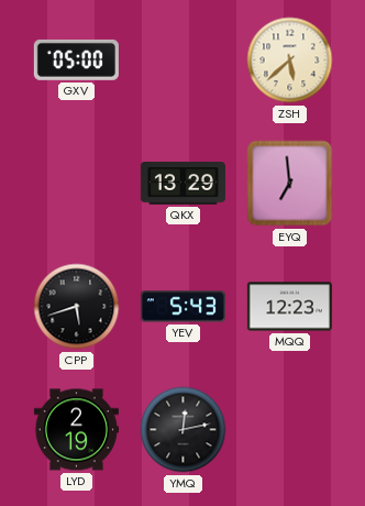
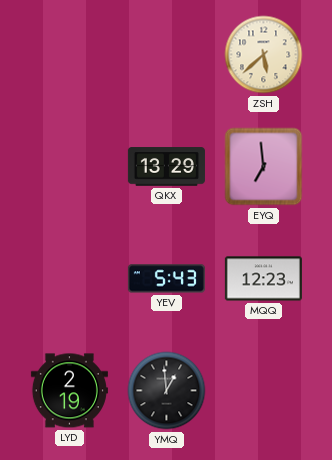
GXV: 05:00 -> none (76, 59)
CPP: 5:42 -> none (77, 307)
YMQ: 12:13 -> 12:59 (167, 391)
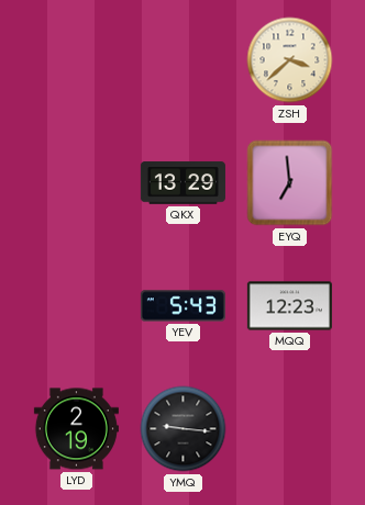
ZSH: 5:38 -> 3:38 (290, 60)
YMQ: 12:59 -> 9:16 (184, 429)
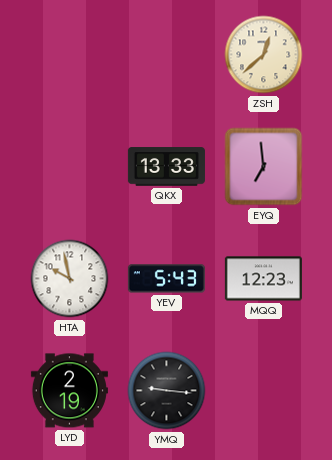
ZSH: 3:38 -> 12:38 (264, 55)
QKX: 13:29 -> 13:33 (166, 167)
HTA: none -> 9:58 (70, 279)
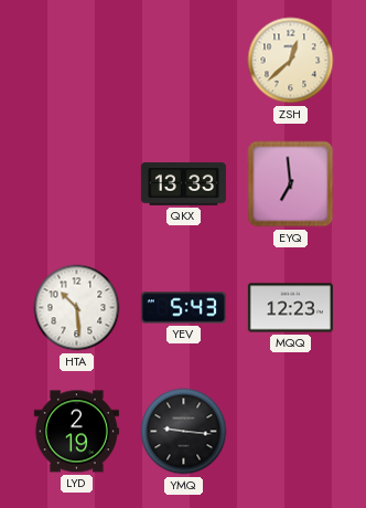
HTA: 9:58 -> 10:29 (77, 308)
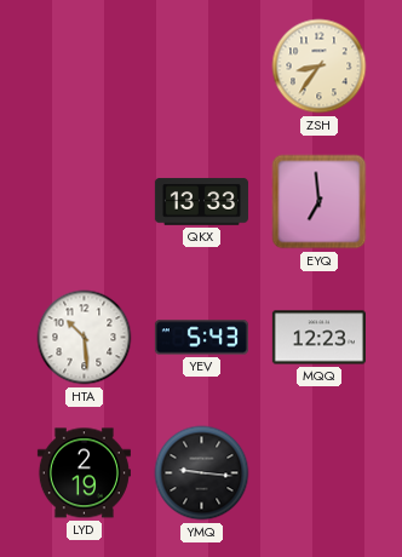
ZSH: 12:38 -> 8:36 (320, 67)
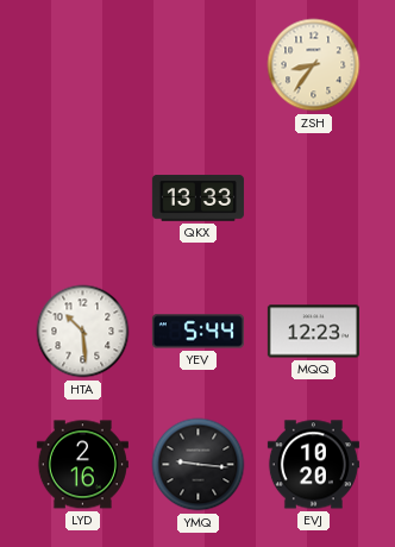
EYQ: 6:59 -> none (320, 202)
YEV: 5:43 -> 5:44 (197, 332)
LYD: 2:19 -> 2:16 (82, 465)
EVJ: none -> 10:20 (313, 465)
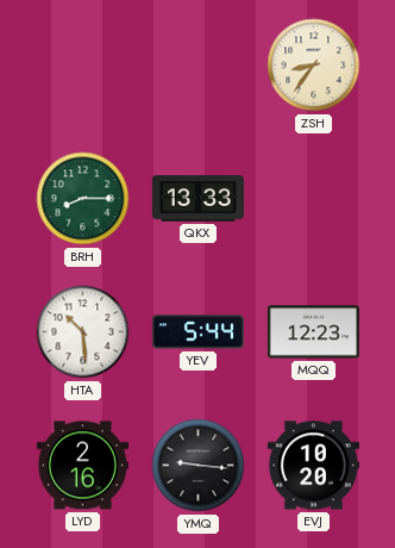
BRH: none -> 8:15 (83, 199)
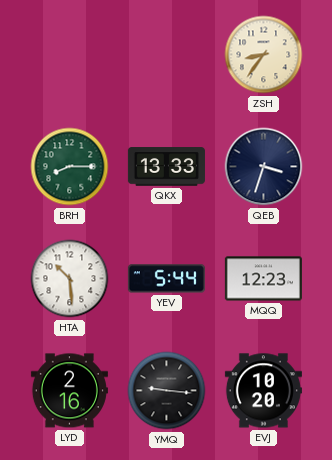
QEB: none -> 3:33 (264, 167)
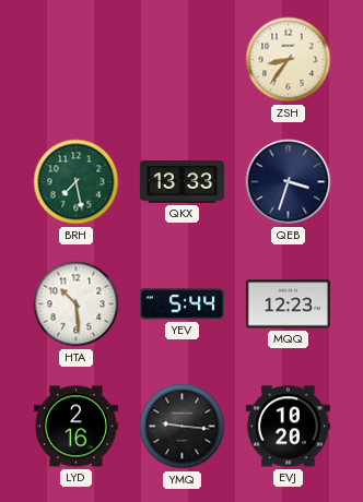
BRH: 8:15 -> 7:28 (77, 182)
